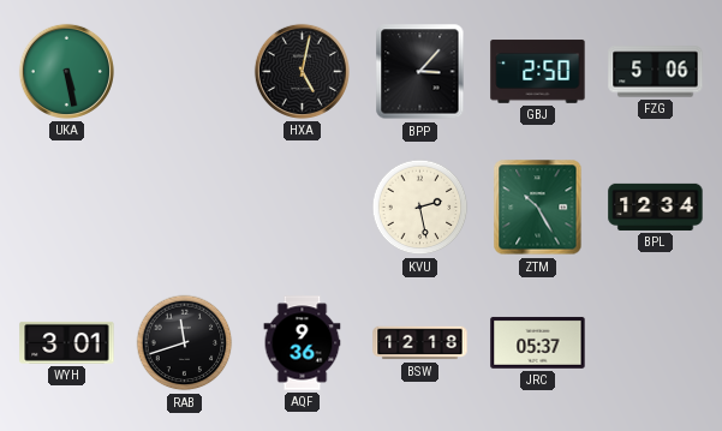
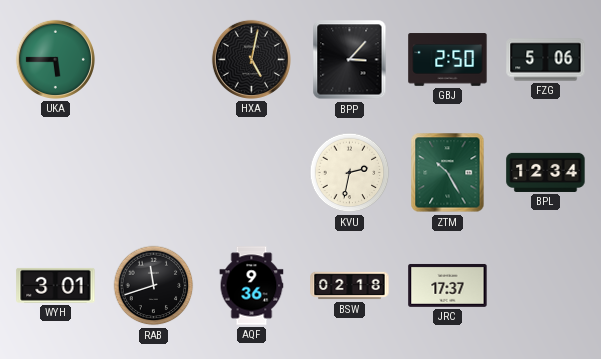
UKA: 5:28 -> 5:45 (55, 59)
KVU: 2:28 -> 2:32 (350, 173)
BSW: 12:18 -> 02:18 (350, 286)
JRC: 05:37 -> 17:37 (448, 285)
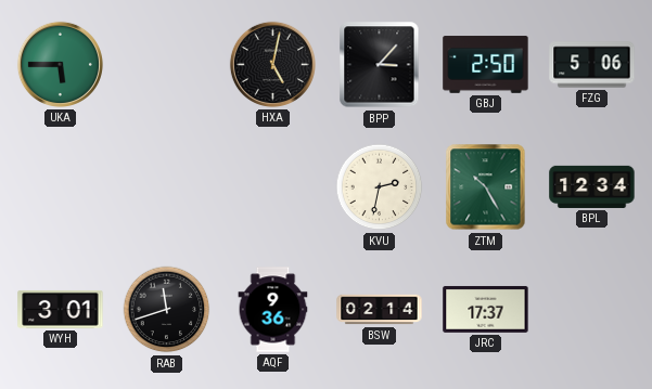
BSW: 02:18 -> 02:14 (380, 310)
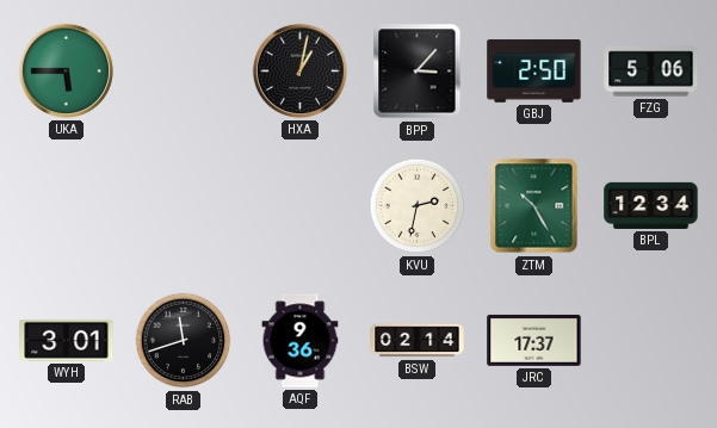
HXA: 5:02 -> 1:02 (299, 70)
